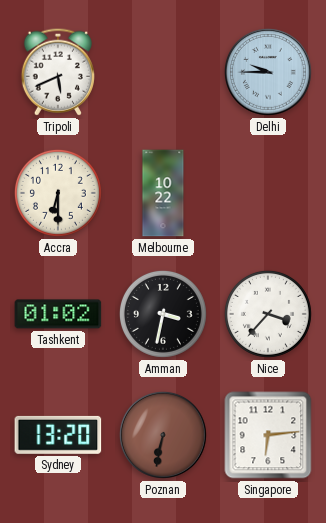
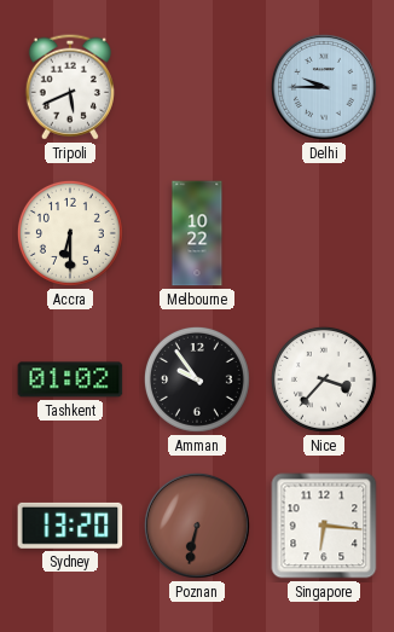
Amman: 3:32 -> 9:54 (197, 379)
Singapore: 6:14 -> 6:16 (324, 526)
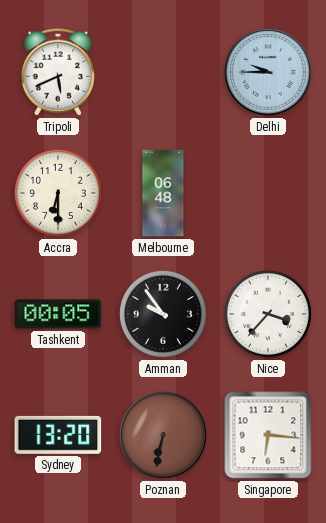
Melbourne: 10:22 -> 06:48 (163, 193)
Tashkent: 01:02 -> 00:05 (58, 314)
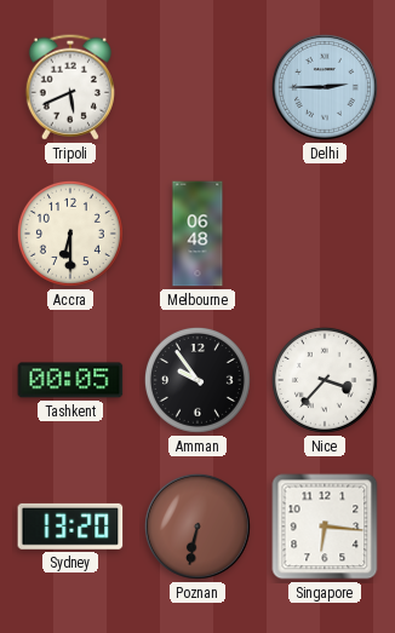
Delhi: 9:45 -> 2:45 (325, 87)
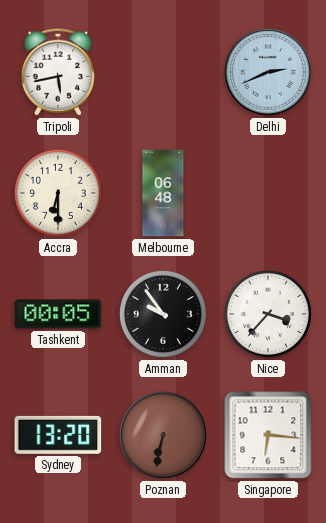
Tripoli: 5:41 -> 5:43 (58, 72)
Delhi: 2:45 -> 2:41 (268, 72)
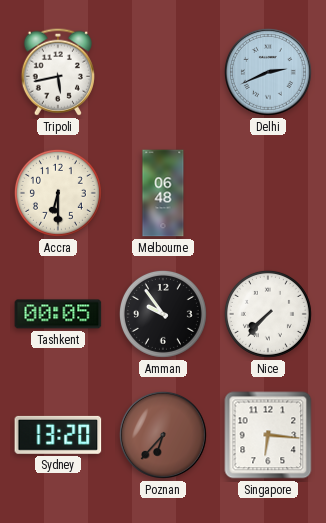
Nice: 3:37 -> 7:37 (268, 314)
Poznan: 6:32 -> 6:37 (163, 435)
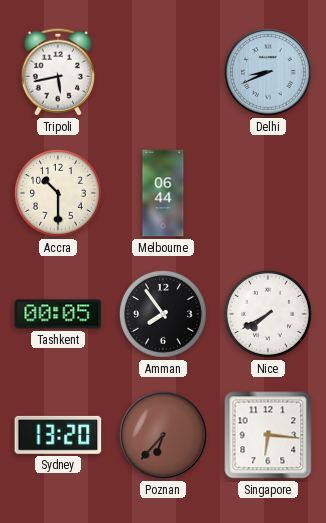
Delhi: 2:41 -> 8:41 (268, 72)
Accra: 6:30 -> 10:30 (58, 193)
Melbourne: 06:48 -> 06:44 (163, 193)
Amman: 9:54 -> 7:54 (163, 314)
Nice: 7:37 -> 7:40 (268, 314)
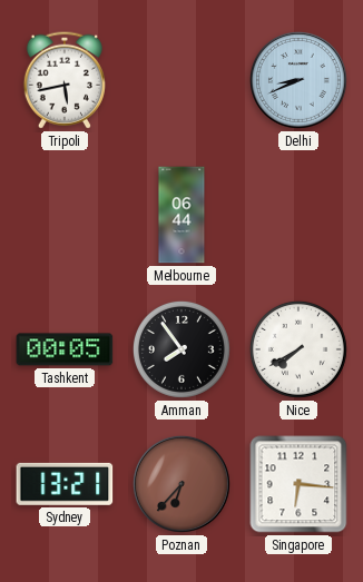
Accra: 10:30 -> none (58, 193)
Sydney: 13:20 -> 13:21 (65, 484)
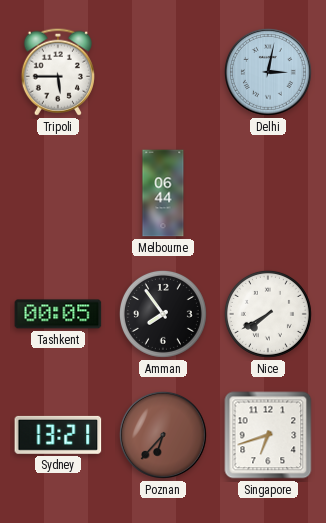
Tripoli: 5:43 -> 5:45 (58, 72)
Delhi: 8:41 -> 3:02 (268, 72)
Singapore: 6:16 -> 6:42 (268, 435)
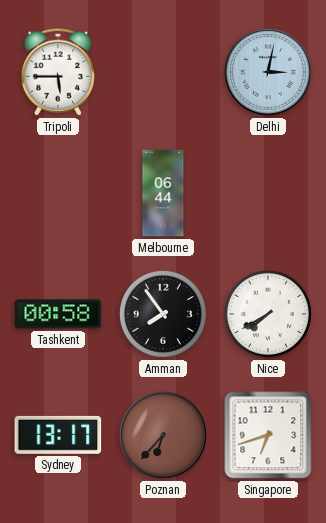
Tashkent: 00:05 -> 00:58 (58, 314)
Sydney: 13:21 -> 13:17 (58, 435)
